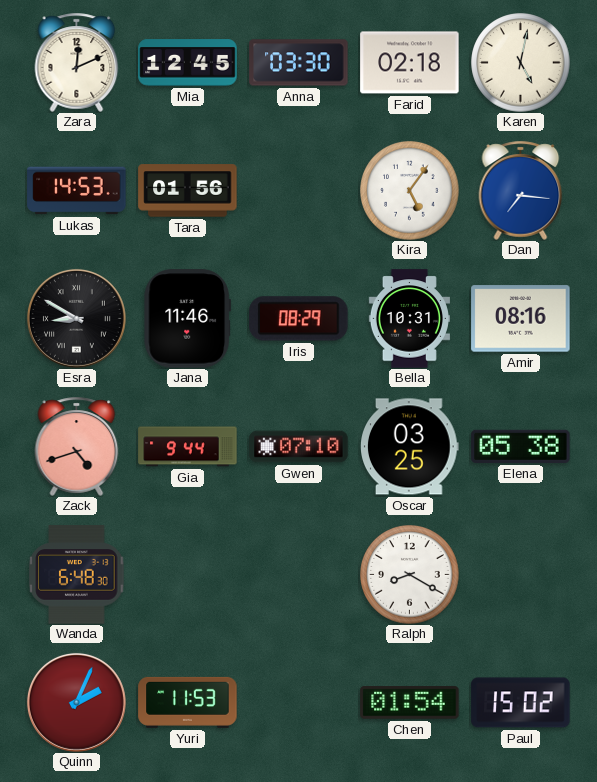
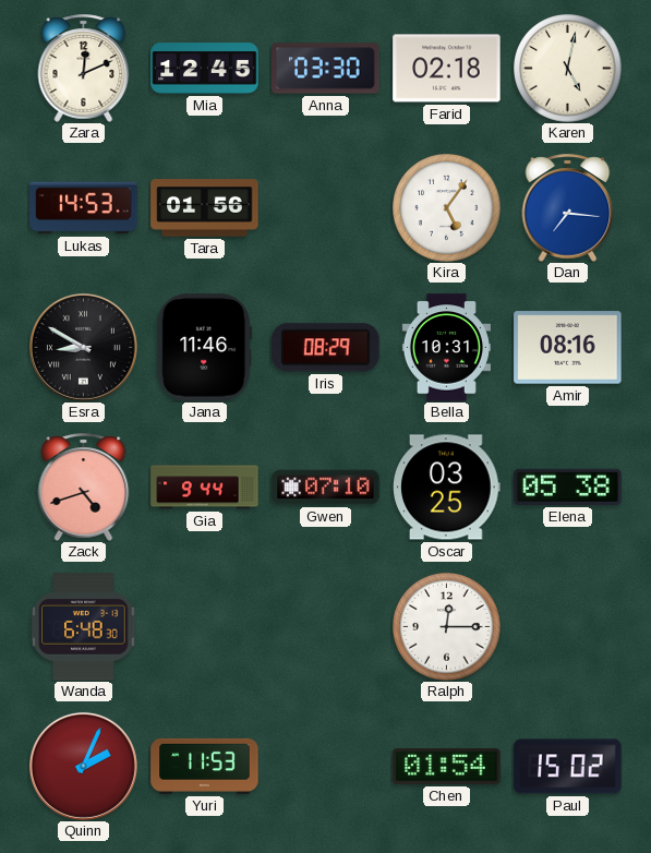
Ralph: 8:20 -> 12:15 (447, 627)
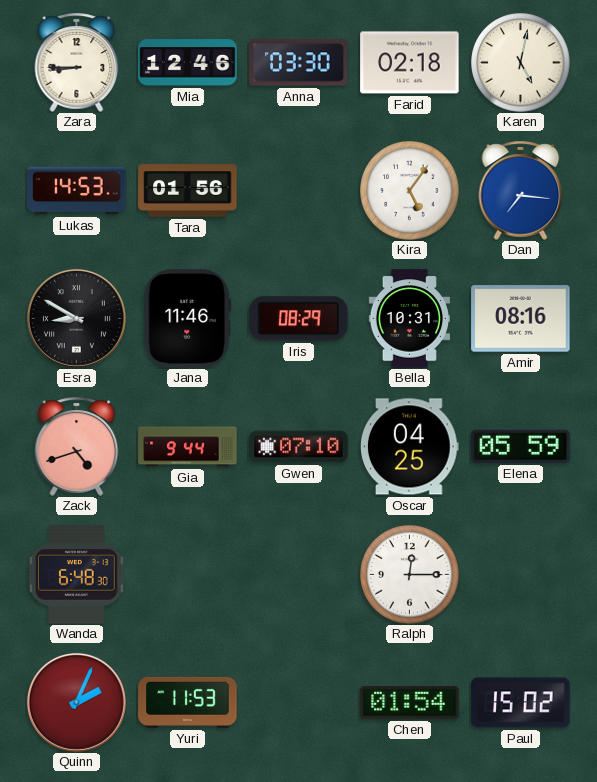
Zara: 12:11 -> 8:45 (77, 62)
Mia: 12:45 -> 12:46 (188, 63)
Oscar: 03:25 -> 04:25 (410, 447)
Elena: 05:38 -> 05:59 (521, 446)
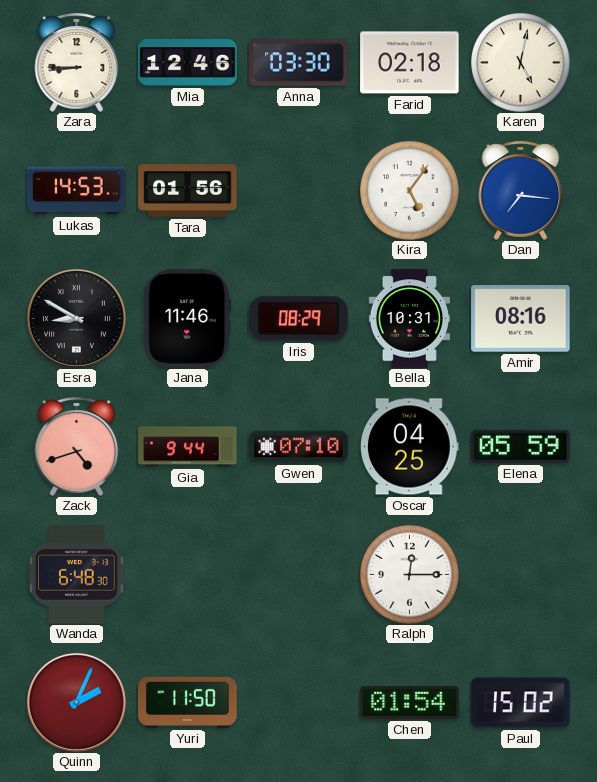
Yuri: 11:53 -> 11:50 (188, 702)
